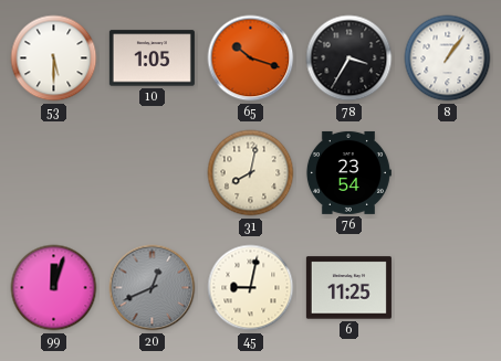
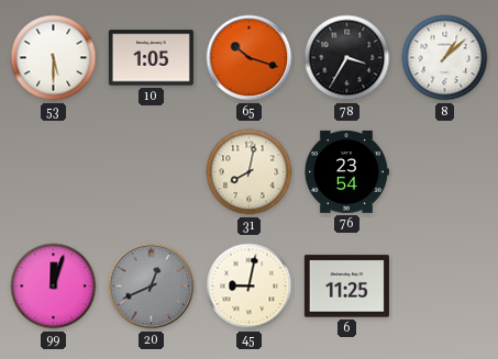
8: 1:06 -> 1:08 (445, 58)
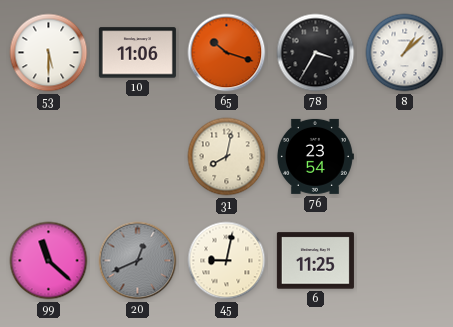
10: 1:05 -> 11:06 (137, 53)
99: 12:03 -> 11:22 (49, 261)
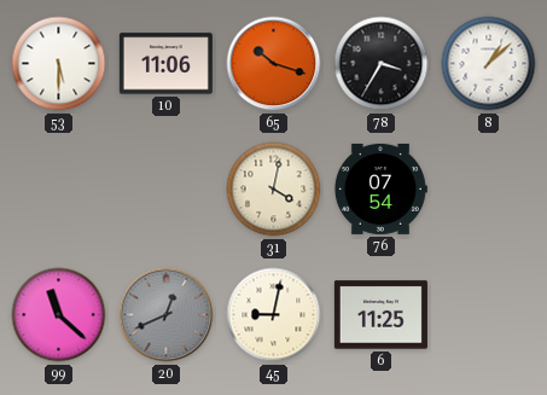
31: 8:02 -> 4:02 (274, 190)
76: 23:54 -> 07:54 (380, 188)
